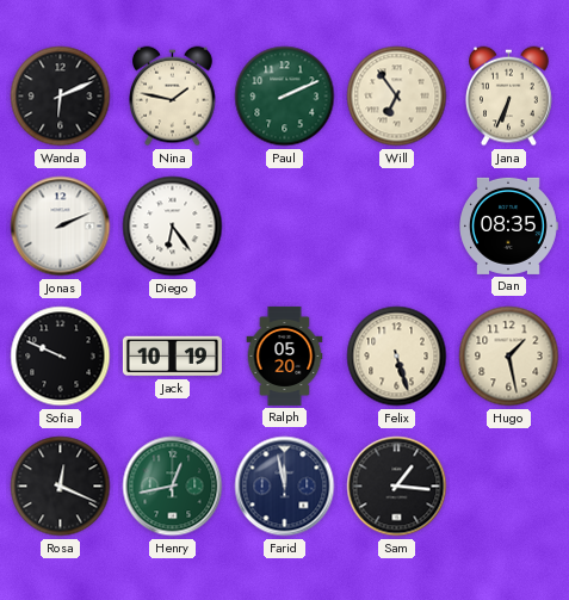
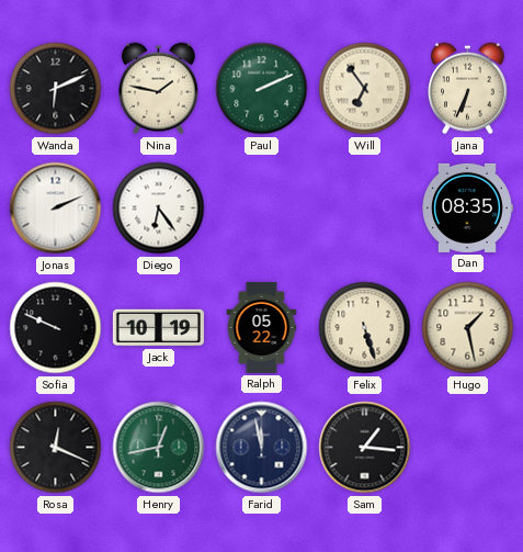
Ralph: 05:20 -> 05:22 (262, 327)
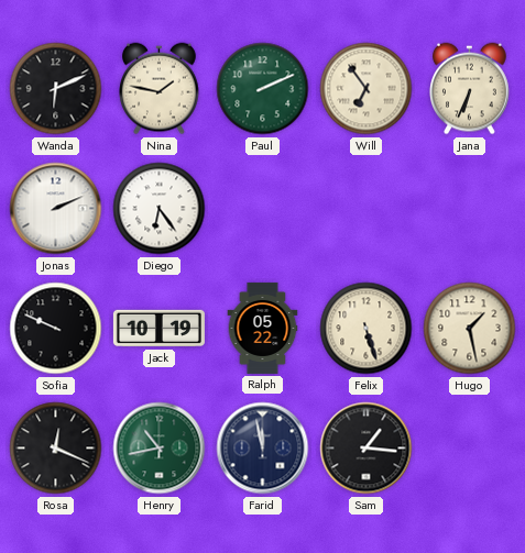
Dan: 08:35 -> none (468, 207)
Henry: 12:43 -> 10:43 (160, 449)
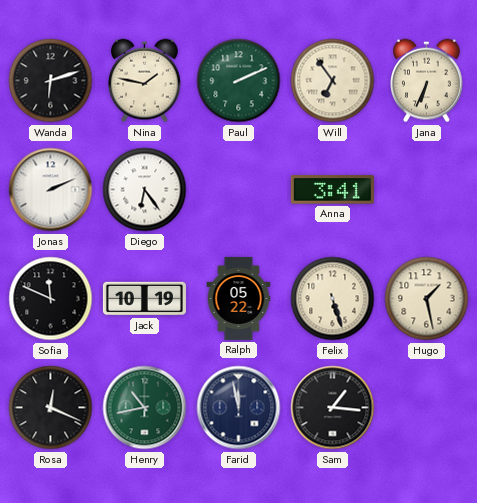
Wanda: 6:11 -> 6:12 (51, 81)
Anna: none -> 3:41 (332, 190)
Sofia: 9:49 -> 11:49 (51, 299)
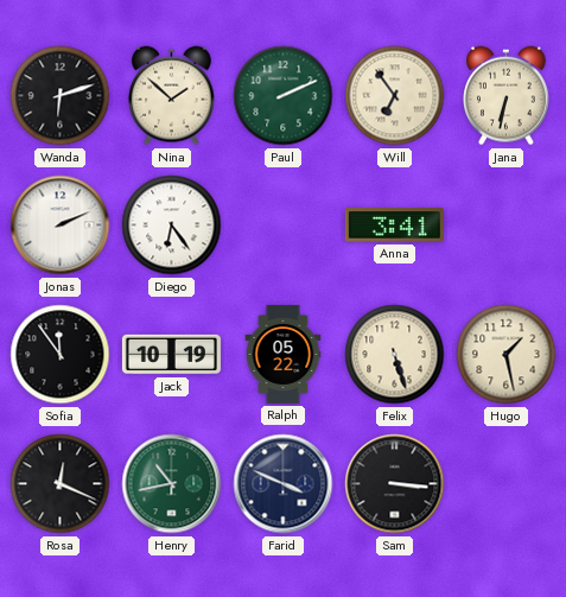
Nina: 1:47 -> 1:52 (172, 96)
Jana: 6:34 -> 6:32 (507, 96)
Sofia: 11:49 -> 11:54 (61, 355)
Farid: 11:58 -> 3:49 (284, 484)
Sam: 1:16 -> 3:16 (395, 484)
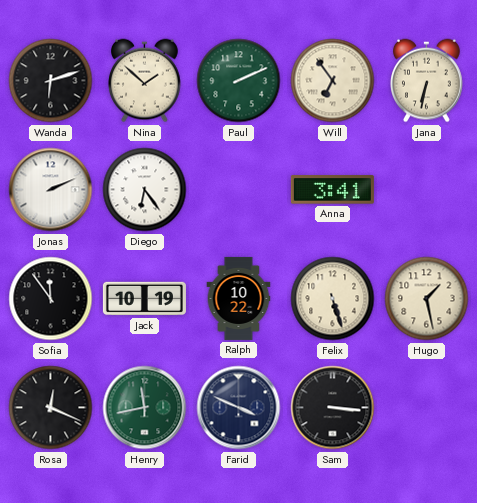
Ralph: 05:22 -> 10:22 (239, 298)
Henry: 10:43 -> 11:43 (145, 408)
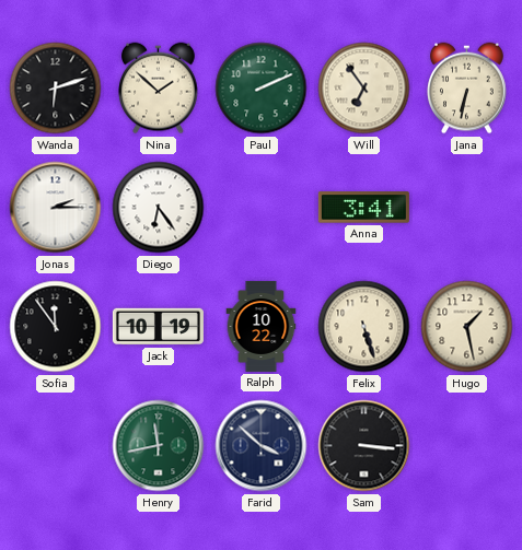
Jonas: 2:11 -> 2:15 (56, 208)
Rosa: 12:19 -> none (51, 408)
Farid: 3:49 -> 3:52 (262, 446)
